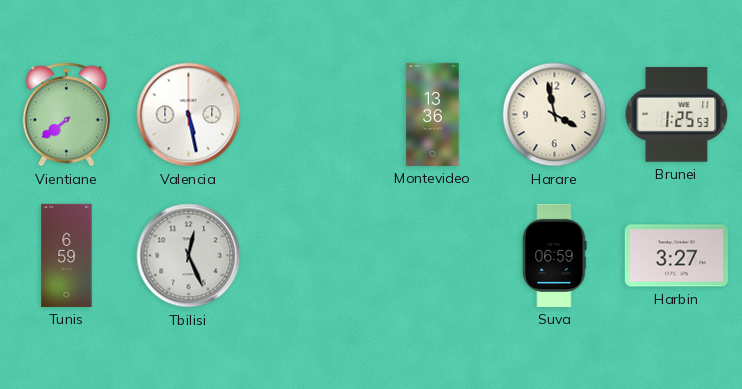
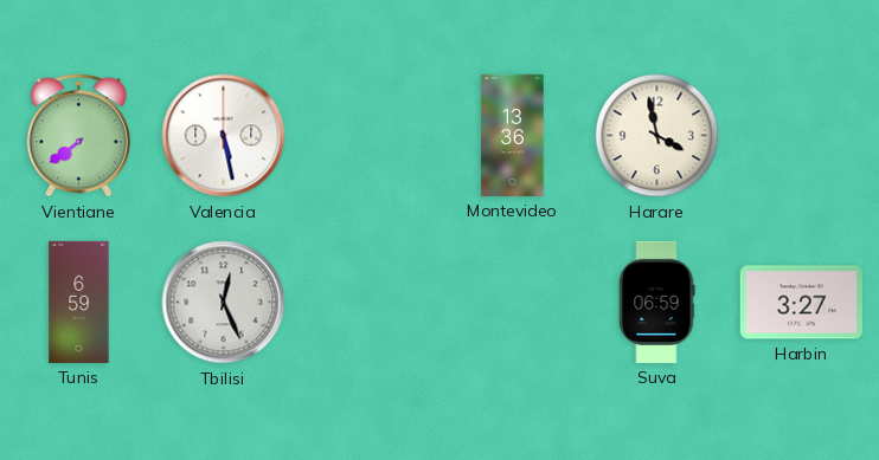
Brunei: 1:25 -> none (677, 115)
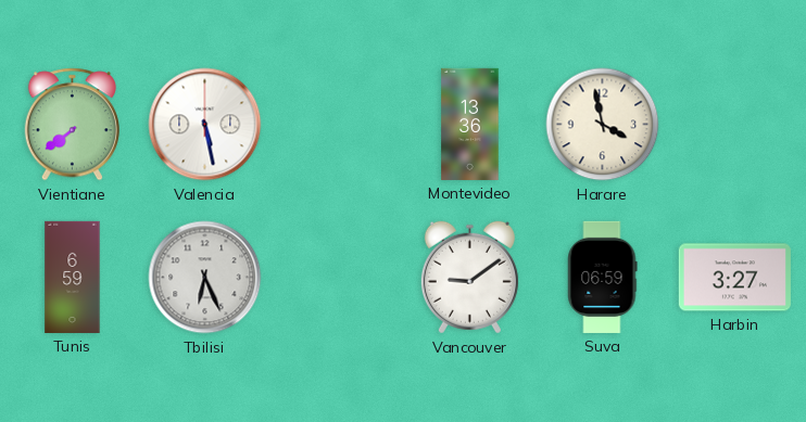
Tbilisi: 12:26 -> 6:26 (205, 278)
Vancouver: none -> 9:09 (469, 278)
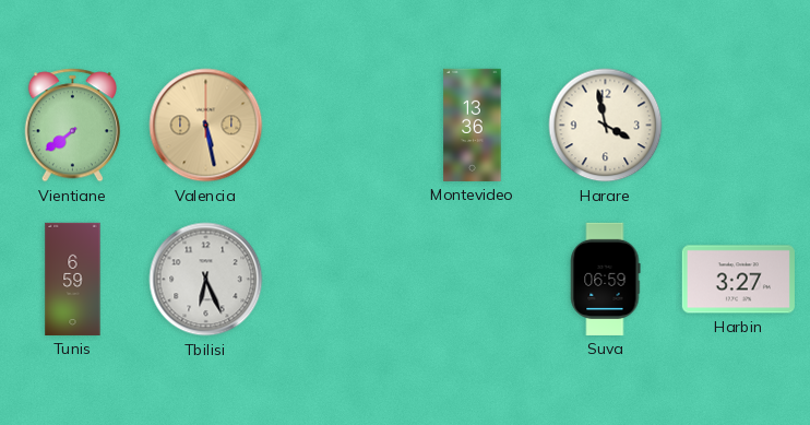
Valencia dial: white -> champagne (206, 126)
Vancouver: 9:09 -> none (469, 278)
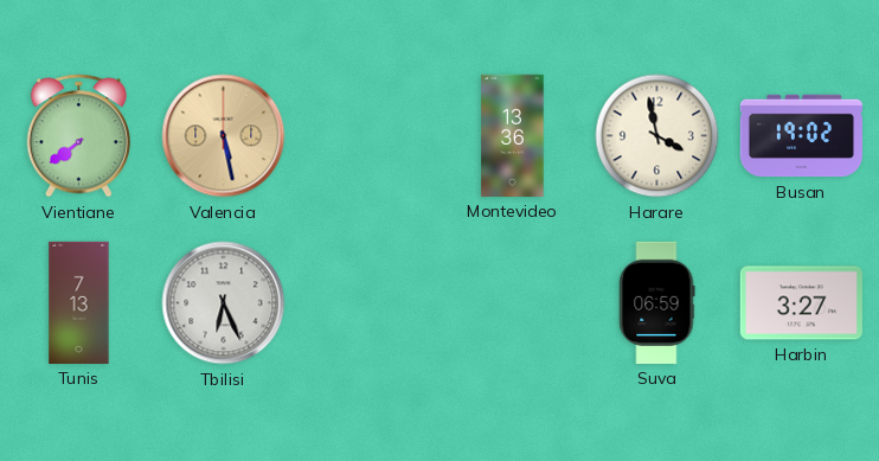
Busan: none -> 19:02 (801, 136)
Tunis: 6:59 -> 7:13 (79, 302)
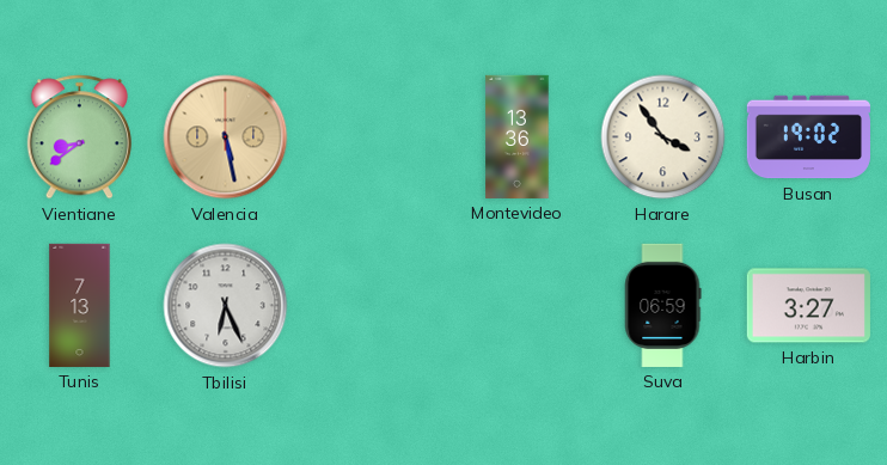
Vientiane: 7:39 -> 8:39 (79, 137)
Harare: 3:58 -> 3:54 (663, 137)
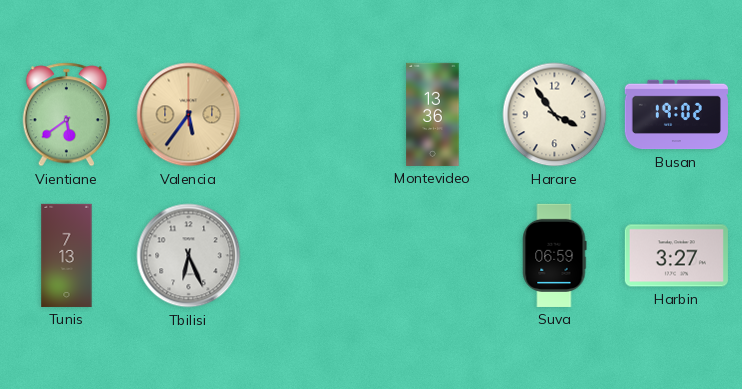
Vientiane: 8:39 -> 5:39 (66, 115)
Valencia: 5:28 -> 5:36 (189, 115)
